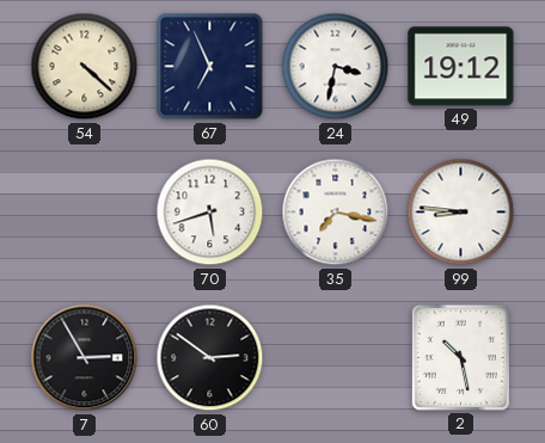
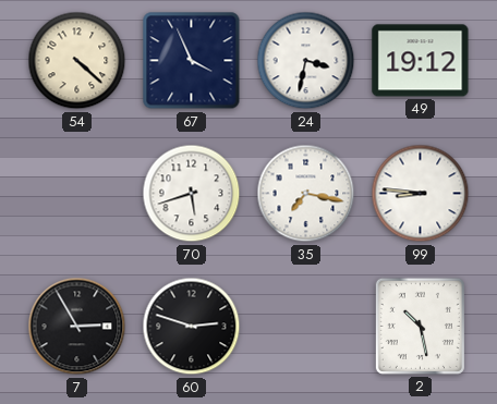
67: 6:56 -> 3:56 (192, 61)
60: 2:51 -> 2:48 (192, 327)
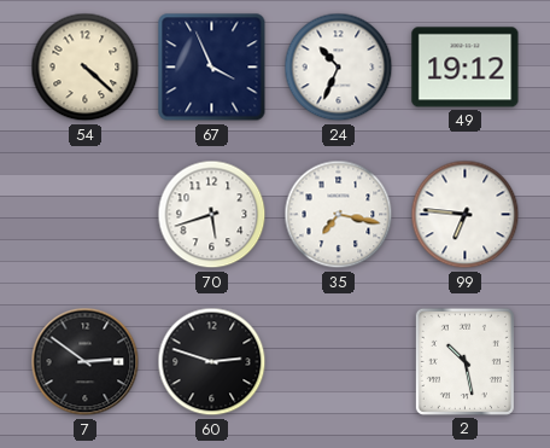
24: 3:32 -> 10:34 (339, 68)
99: 8:46 -> 6:46 (466, 215)
7: 2:55 -> 2:51 (86, 362)
